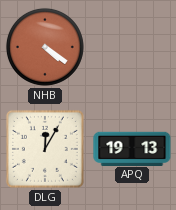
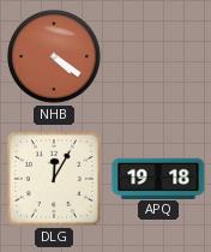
APQ: 19:13 -> 19:18 (158, 178)
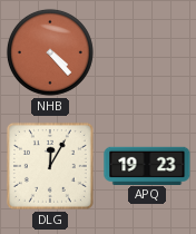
NHB: 4:21 -> 4:23 (50, 52)
APQ: 19:18 -> 19:23 (147, 165)
